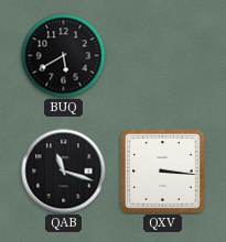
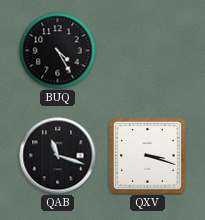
BUQ: 5:40 -> 4:25 (58, 51)
QXV: 3:16 -> 3:18 (148, 156)
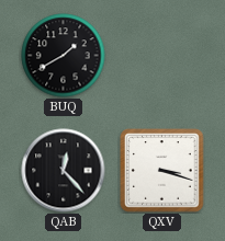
BUQ: 4:25 -> 1:40 (64, 56)
QAB: 11:18 -> 12:23 (64, 171)
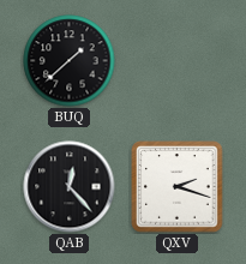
BUQ: 1:40 -> 1:38 (70, 61)
QXV: 3:18 -> 2:18 (178, 187)
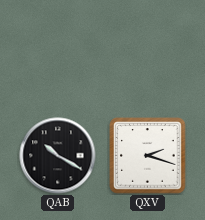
BUQ: 1:38 -> none (70, 61)
QAB: 12:23 -> 10:20 (58, 156)
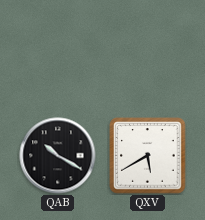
QXV: 2:18 -> 5:40 (148, 156)
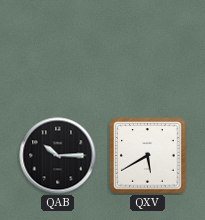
QAB: 10:20 -> 10:15 (58, 156)
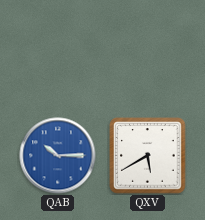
QAB dial: black -> blue (58, 156)
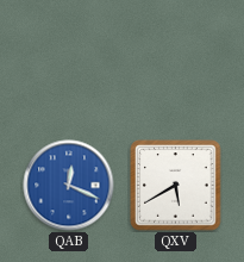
QAB: 10:15 -> 12:19 (69, 186)
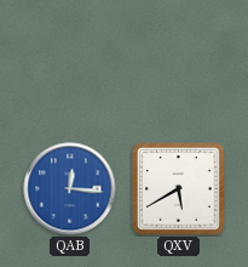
QAB: 12:19 -> 12:16 (70, 189)
